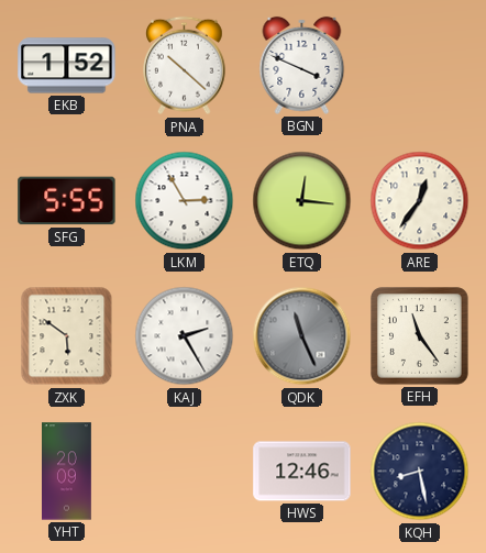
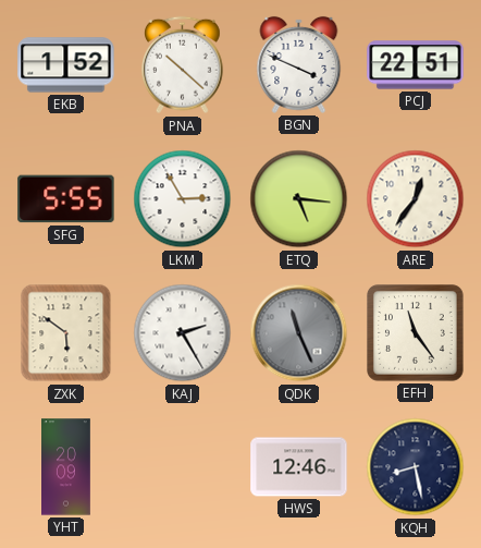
PCJ: none -> 22:51 (416, 65)
ETQ: 12:16 -> 5:16 (299, 199)
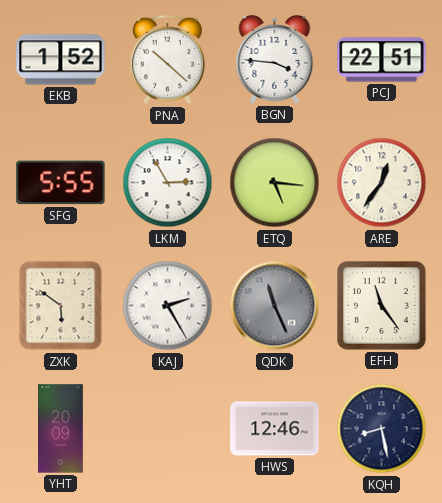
BGN: 3:49 -> 3:46 (275, 59)
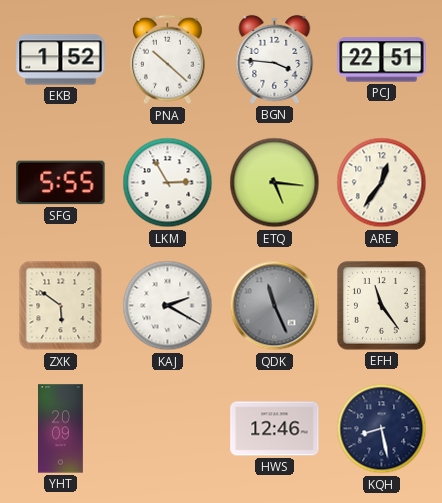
KAJ: 2:25 -> 2:20 (168, 306)
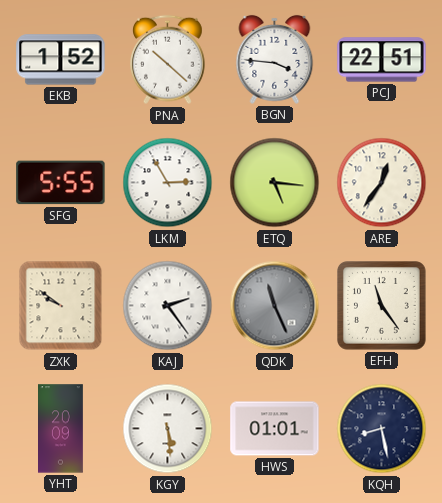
ZXK: 5:51 -> 9:51 (61, 306)
KAJ: 2:20 -> 2:24 (168, 306)
KGY: none -> 5:29 (168, 429)
HWS: 12:46 -> 01:01 (275, 429)
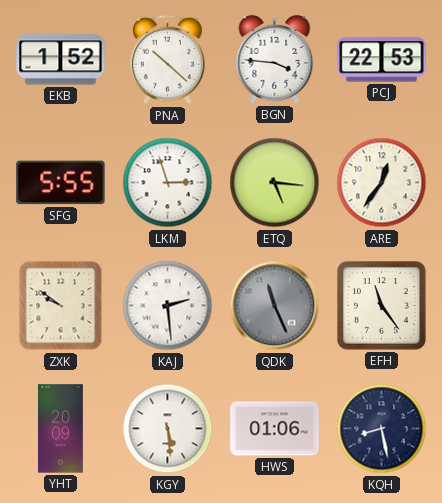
PCJ: 22:51 -> 22:53 (382, 60)
LKM: 2:55 -> 2:57 (168, 183)
KAJ: 2:24 -> 2:29 (168, 306)
HWS: 01:01 -> 01:06 (275, 429)
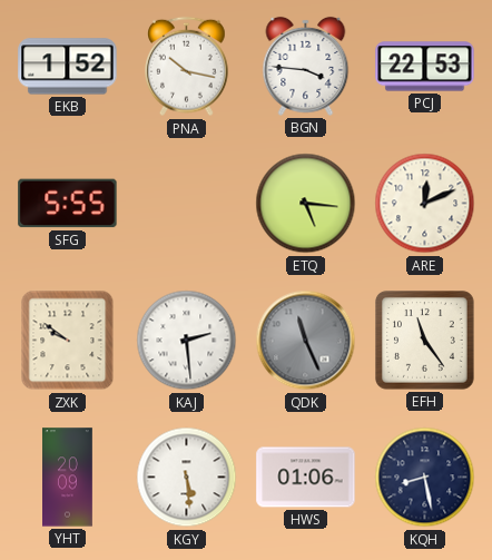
PNA: 10:22 -> 10:17 (187, 67)
LKM: 2:57 -> none (168, 183)
ARE: 12:36 -> 12:11 (425, 204)
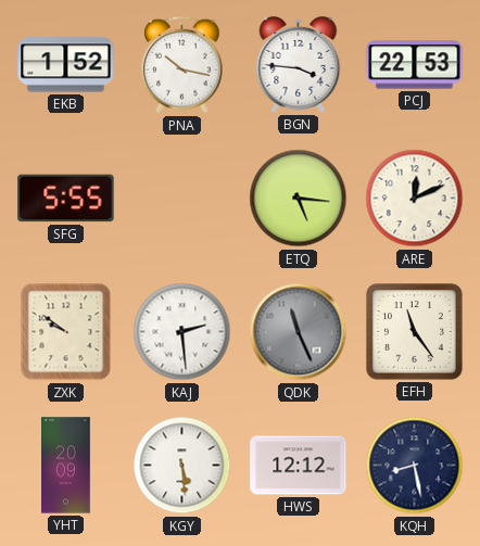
HWS: 01:06 -> 12:12 (299, 466)
